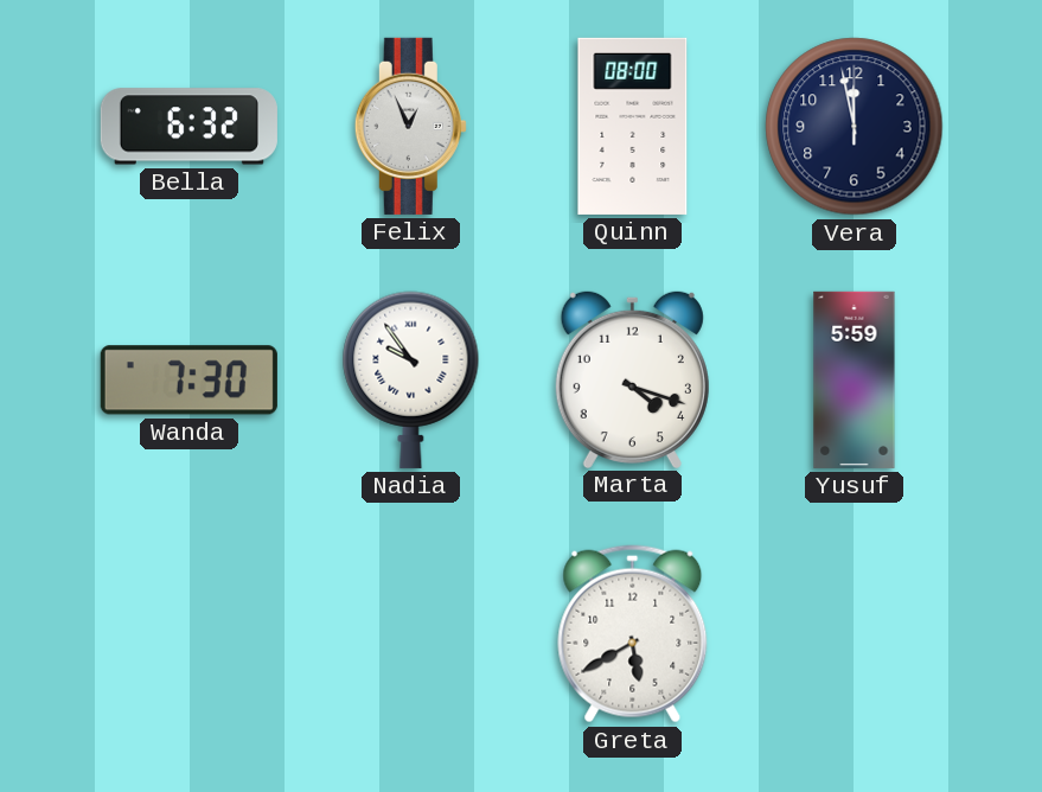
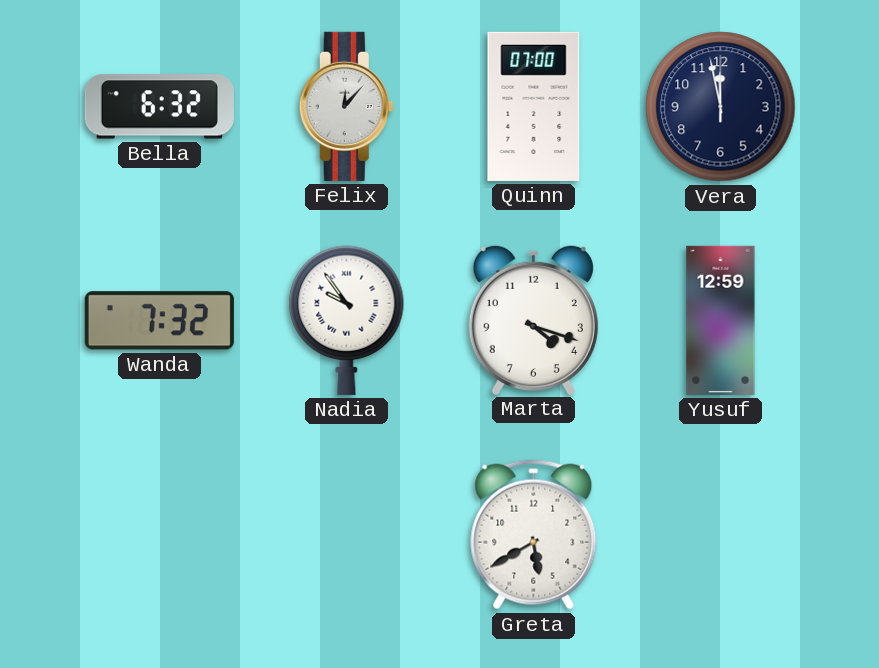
Felix: 12:56 -> 12:07 (346, 106)
Quinn: 08:00 -> 07:00 (534, 106)
Wanda: 7:30 -> 7:32 (159, 321)
Yusuf: 5:59 -> 12:59 (721, 320)
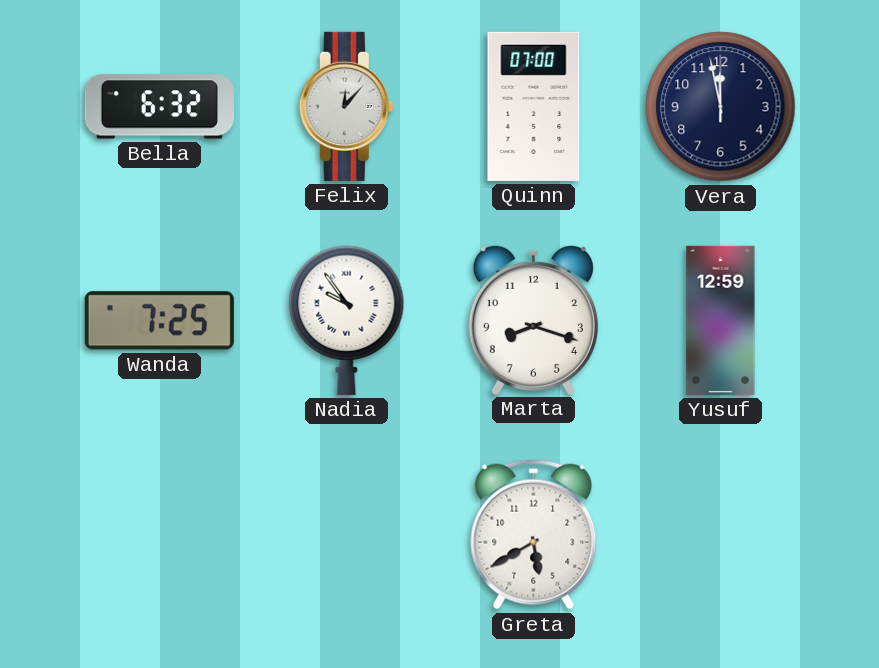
Wanda: 7:32 -> 7:25 (159, 321)
Marta: 4:18 -> 8:18 (533, 319)
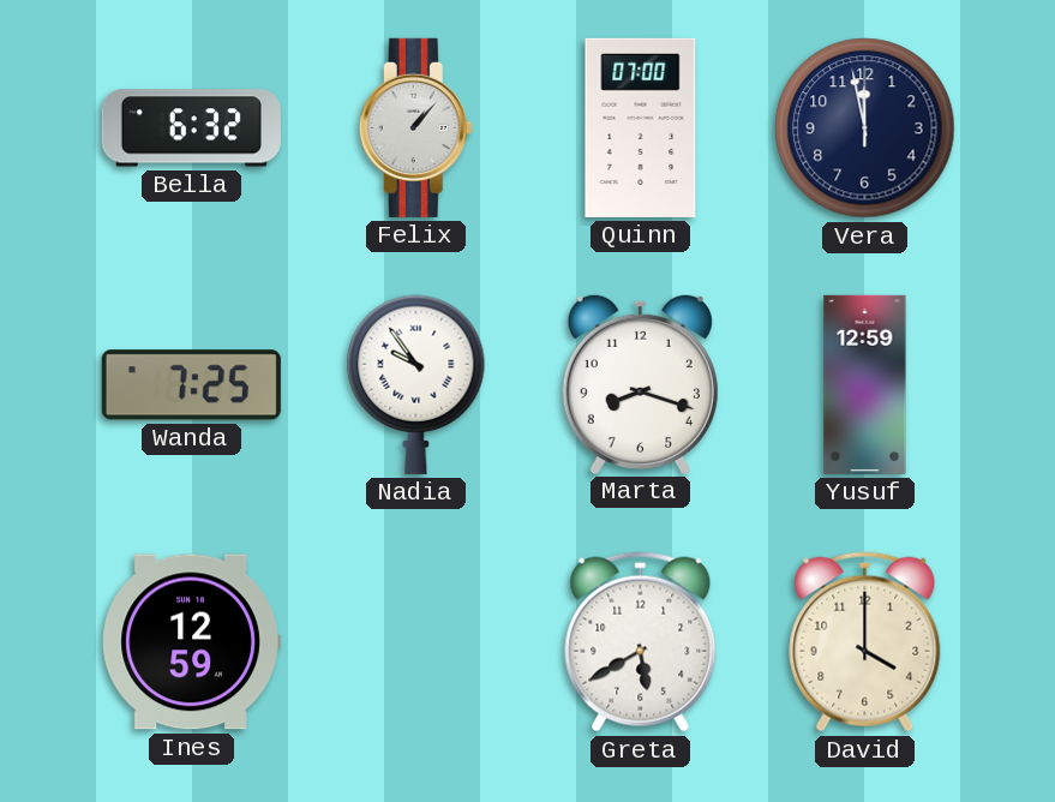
Felix: 12:07 -> 1:07 (415, 127)
Ines: none -> 12:59 (191, 642)
David: none -> 4:00 (865, 642)
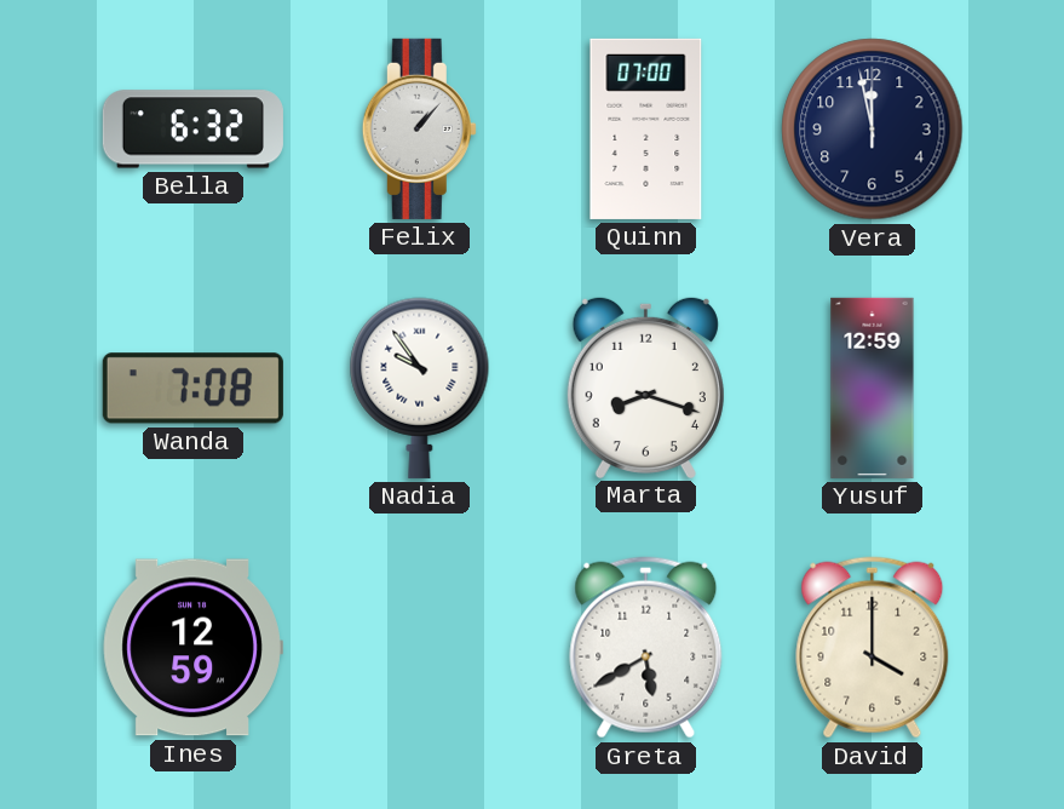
Wanda: 7:25 -> 7:08 (192, 389)
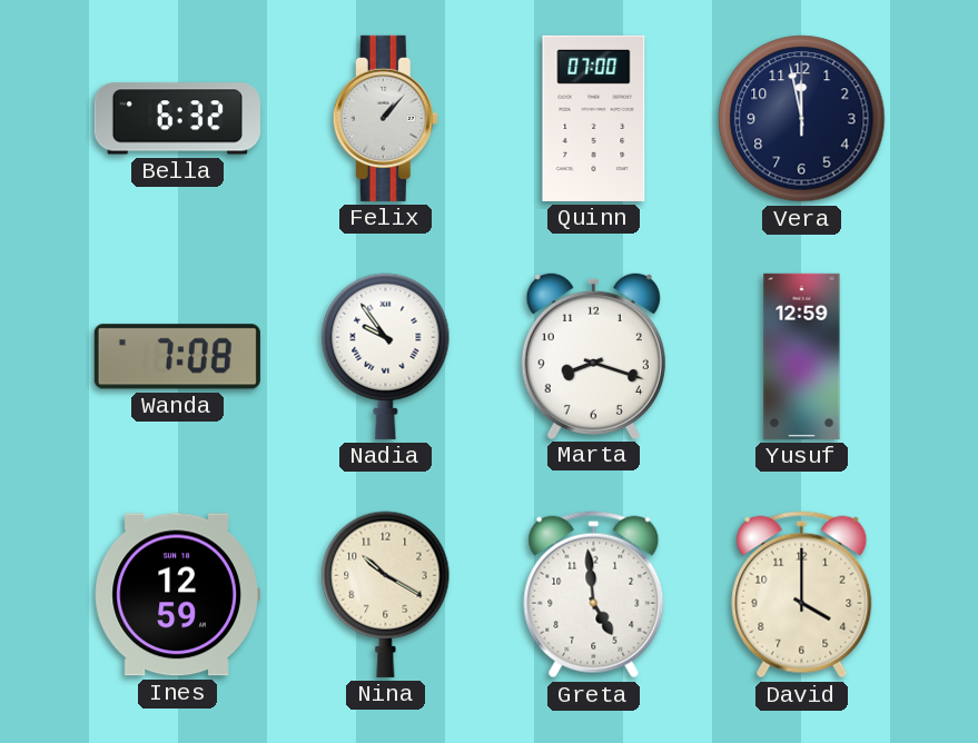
Nina: none -> 10:20 (386, 594)
Greta: 5:40 -> 4:59 (594, 595)
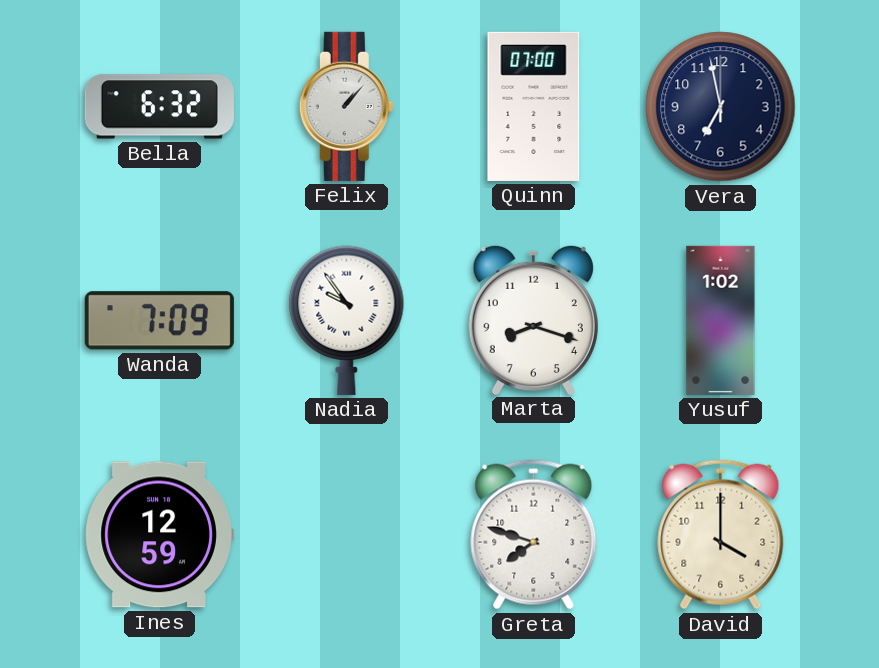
Vera: 11:58 -> 6:58 (721, 107)
Wanda: 7:08 -> 7:09 (159, 321)
Yusuf: 12:59 -> 1:02 (721, 320)
Nina: 10:20 -> none (386, 594)
Greta: 4:59 -> 7:48 (534, 535)
